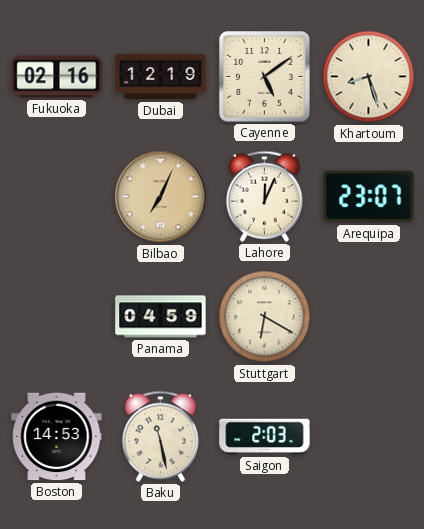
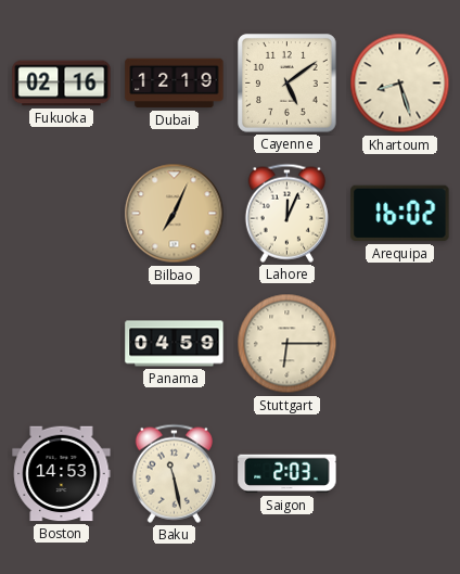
Arequipa: 23:07 -> 16:02 (400, 214)
Stuttgart: 6:20 -> 6:15 (287, 344)
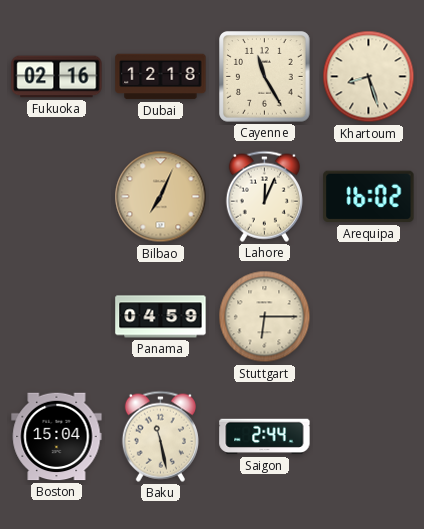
Dubai: 12:19 -> 12:18 (161, 77)
Cayenne: 5:09 -> 11:25 (265, 77)
Boston: 14:53 -> 15:04 (57, 437)
Saigon: 2:03 -> 2:44 (265, 437)
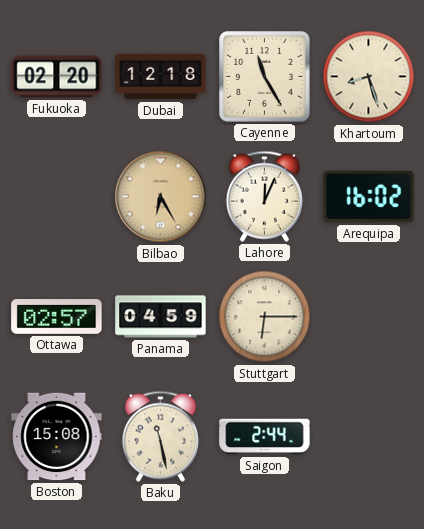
Fukuoka: 02:16 -> 02:20 (57, 77)
Bilbao: 7:04 -> 6:25 (161, 197)
Ottawa: none -> 02:57 (57, 317)
Boston: 15:04 -> 15:08 (57, 437)
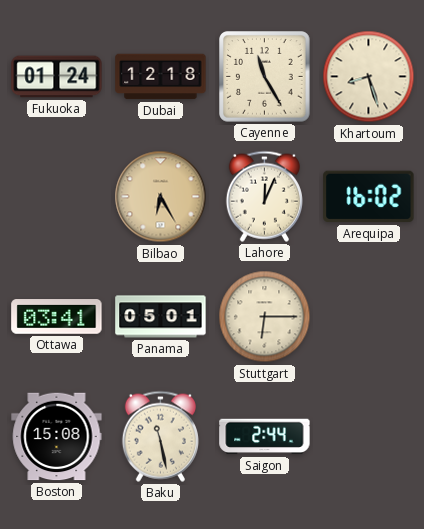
Fukuoka: 02:20 -> 01:24 (57, 77)
Ottawa: 02:57 -> 03:41 (57, 317)
Panama: 04:59 -> 05:01 (161, 317)
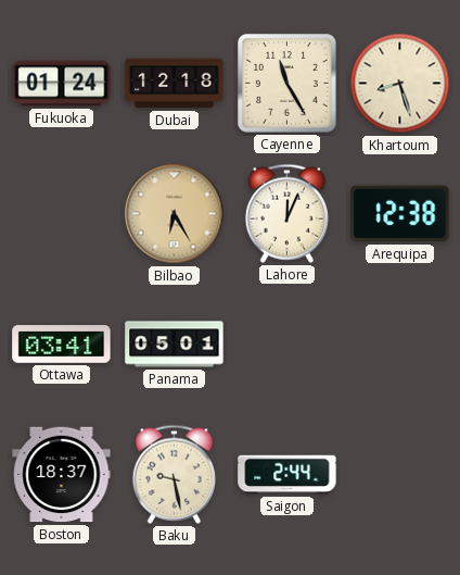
Arequipa: 16:02 -> 12:38 (400, 214)
Stuttgart: 6:15 -> none (265, 317)
Boston: 15:08 -> 18:37 (62, 475)
Baku: 11:28 -> 9:28 (174, 474)
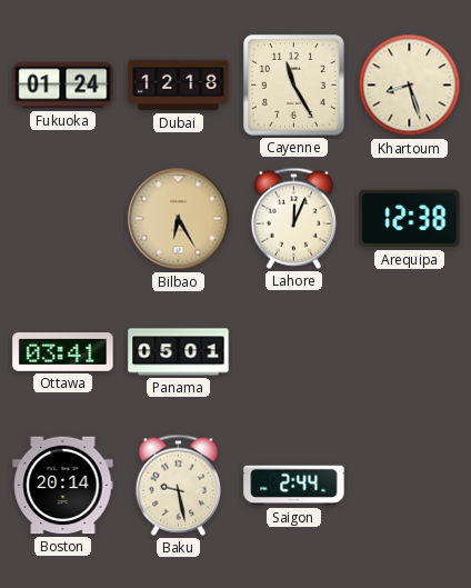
Boston: 18:37 -> 20:14 (63, 486)
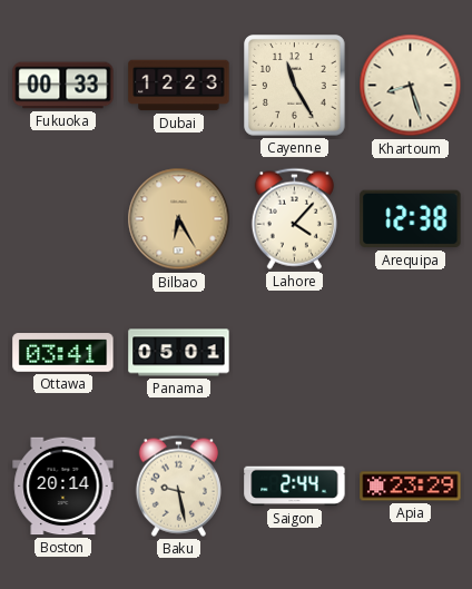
Fukuoka: 01:24 -> 00:33 (63, 86)
Dubai: 12:18 -> 12:23 (179, 86)
Lahore: 12:04 -> 4:07 (294, 218)
Apia: none -> 23:29 (411, 487)
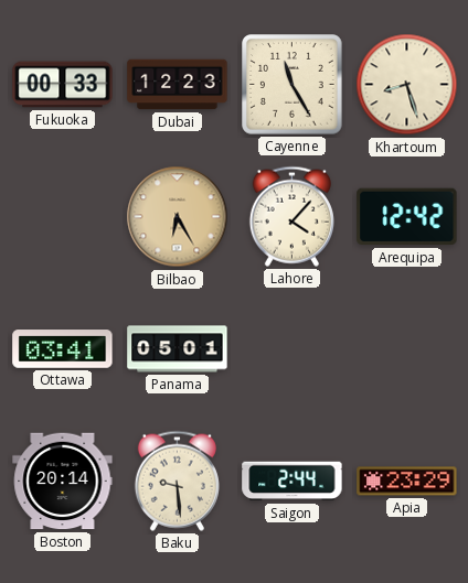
Arequipa: 12:38 -> 12:42 (407, 217)
Baku: 9:28 -> 9:29 (177, 481)
